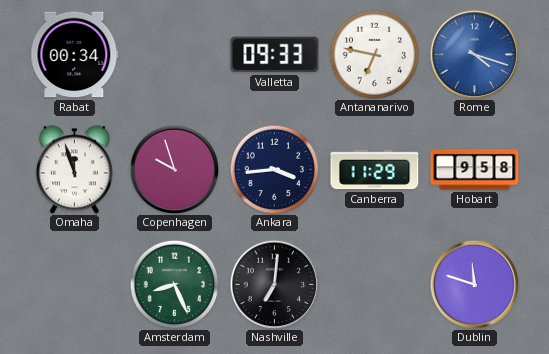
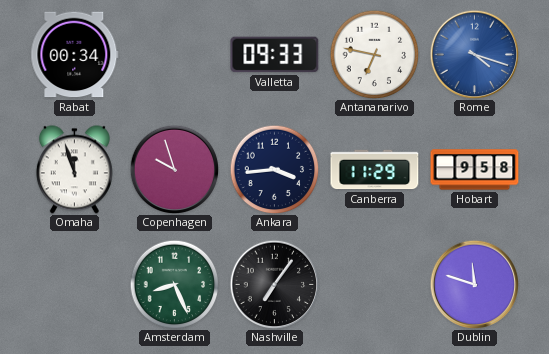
Nashville: 7:01 -> 7:06 (274, 284)
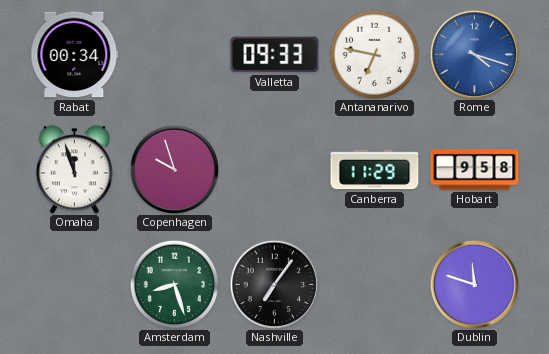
Ankara: 3:44 -> none (274, 169)
Amsterdam: 8:26 -> 8:27 (174, 284)
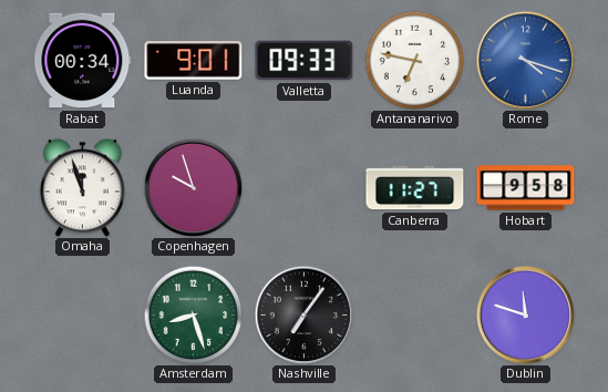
Luanda: none -> 9:01 (194, 61)
Canberra: 11:29 -> 11:27 (415, 188)
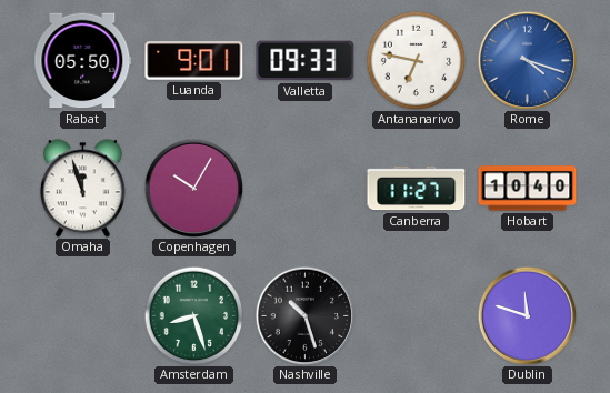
Rabat: 00:34 -> 05:50 (83, 61)
Copenhagen: 9:57 -> 10:05 (193, 188)
Hobart: 9:58 -> 10:40 (528, 189)
Nashville: 7:06 -> 10:27 (304, 315)
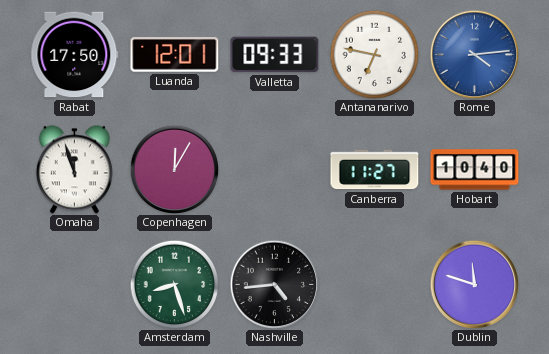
Rabat: 05:50 -> 17:50 (75, 55)
Luanda: 9:01 -> 12:01 (175, 55)
Rome: 4:18 -> 4:14 (474, 54)
Copenhagen: 10:05 -> 12:05 (174, 169)
Nashville: 10:27 -> 4:44 (274, 284)
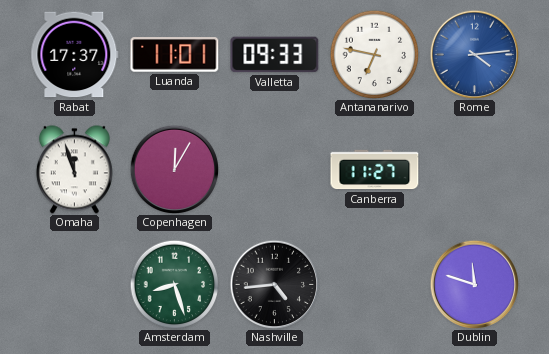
Rabat: 17:50 -> 17:37 (75, 55)
Luanda: 12:01 -> 11:01 (175, 55)
Hobart: 10:40 -> none (475, 170)
